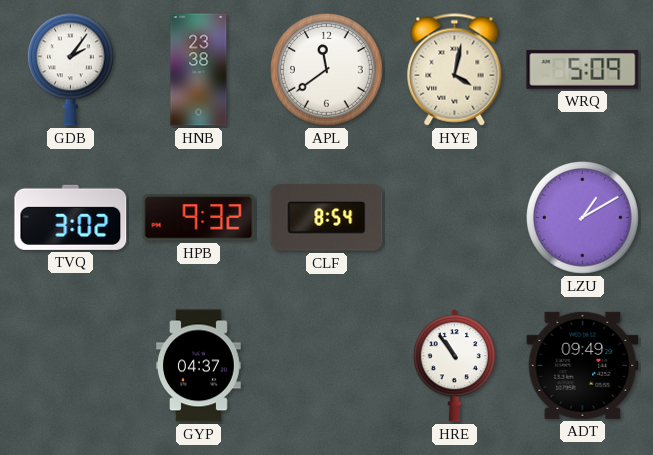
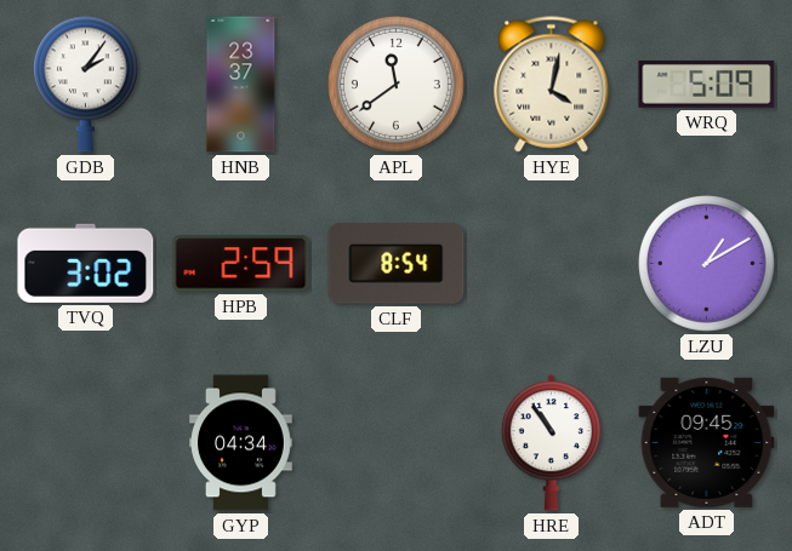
HNB: 23:38 -> 23:37 (241, 85)
HPB: 9:32 -> 2:59 (241, 264)
GYP: 04:37 -> 04:34 (241, 443)
ADT: 09:49 -> 09:45 (707, 442)
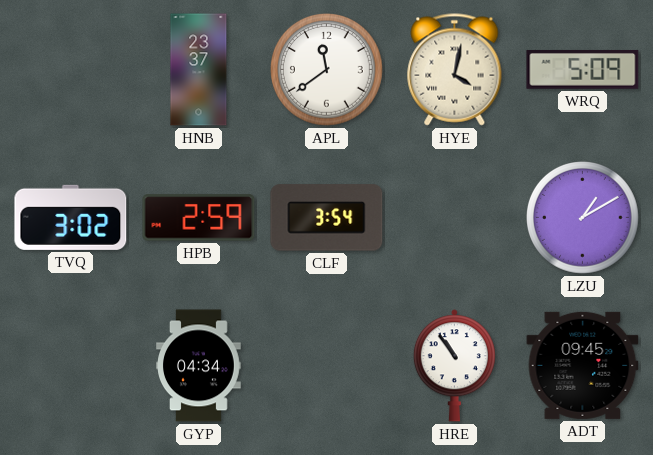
GDB: 2:06 -> none (85, 84)
CLF: 8:54 -> 3:54 (327, 218)
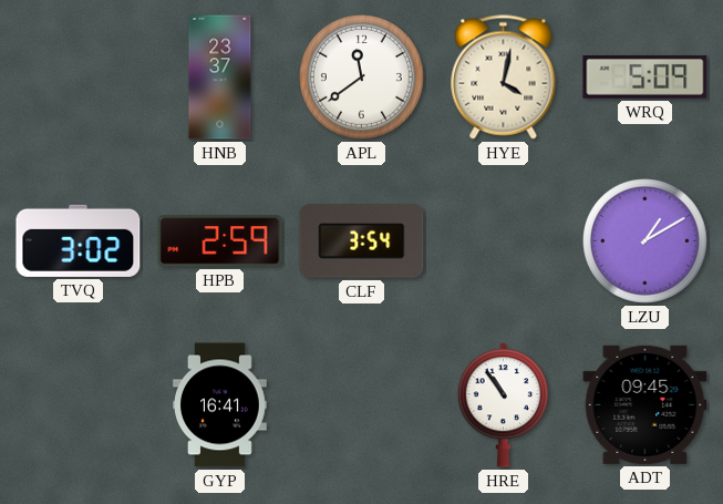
GYP: 04:34 -> 16:41 (220, 405)
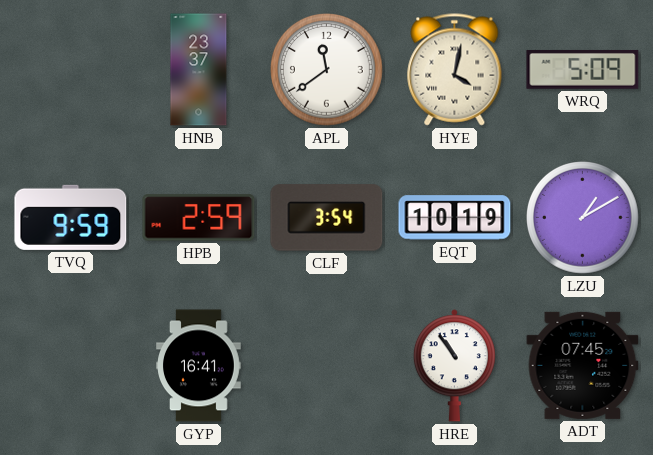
TVQ: 3:02 -> 9:59 (71, 217)
EQT: none -> 10:19 (455, 218)
ADT: 09:45 -> 07:45 (583, 365)
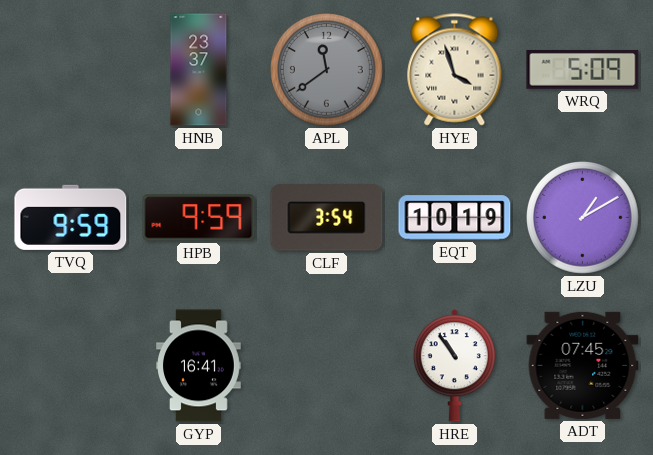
APL dial: white -> grey (327, 70)
HYE: 4:02 -> 3:57 (455, 70)
HPB: 2:59 -> 9:59 (199, 218)
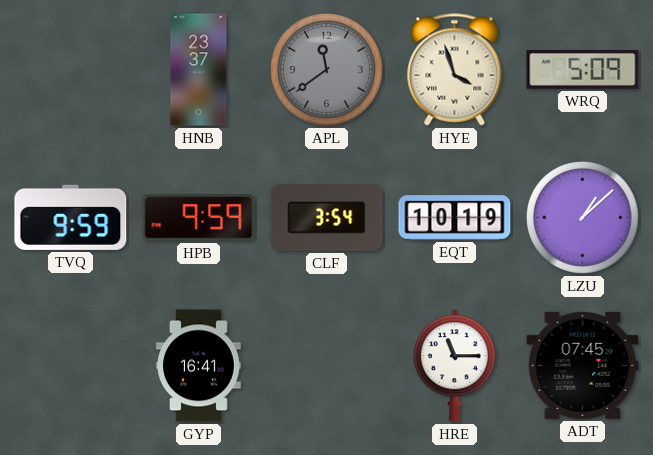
LZU: 1:10 -> 1:08 (583, 218)
HRE: 10:54 -> 11:15 (454, 366)
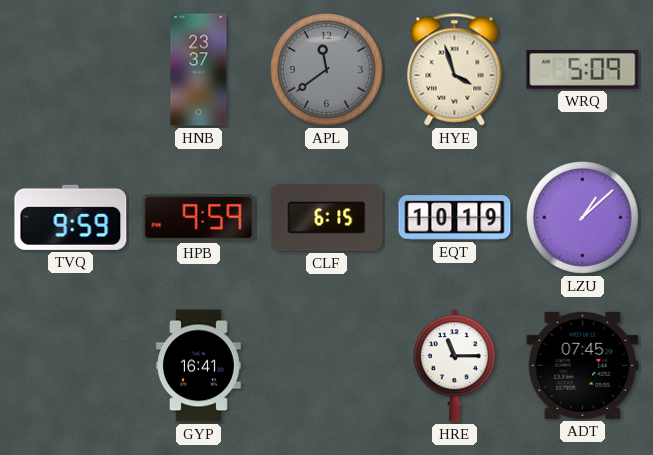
CLF: 3:54 -> 6:15 (327, 218)
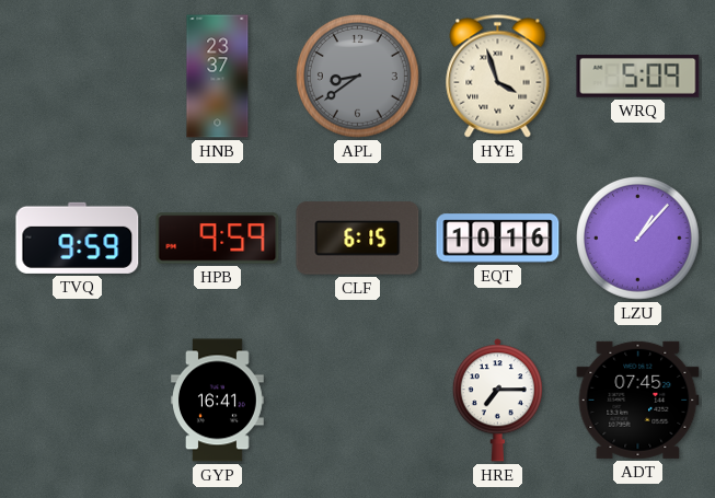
APL: 11:39 -> 8:39 (358, 77)
EQT: 10:19 -> 10:16 (498, 239)
LZU: 1:08 -> 1:07 (638, 239)
HRE: 11:15 -> 7:15 (497, 401)
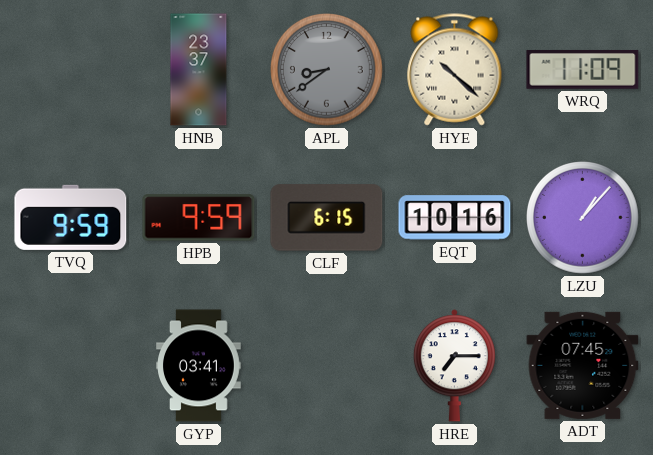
HYE: 3:57 -> 10:22 (455, 70)
WRQ: 5:09 -> 11:09 (583, 69)
GYP: 16:41 -> 03:41 (199, 366)
